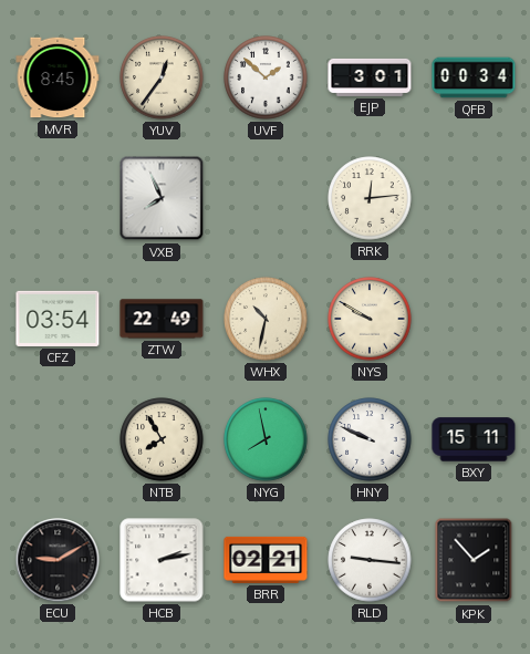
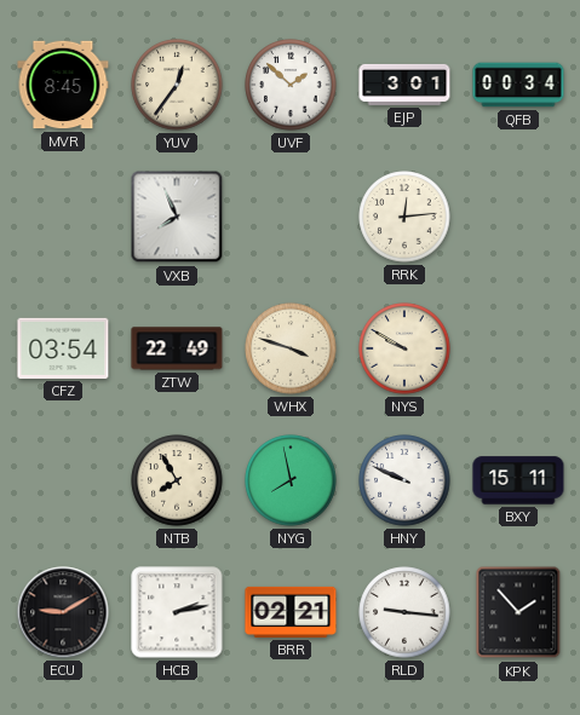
WHX: 10:32 -> 3:48 (291, 348)
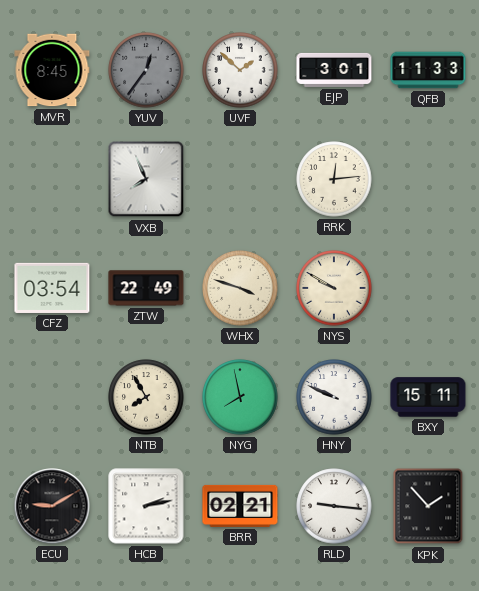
YUV dial: cream -> grey (146, 70)
QFB: 00:34 -> 11:33 (428, 70)
